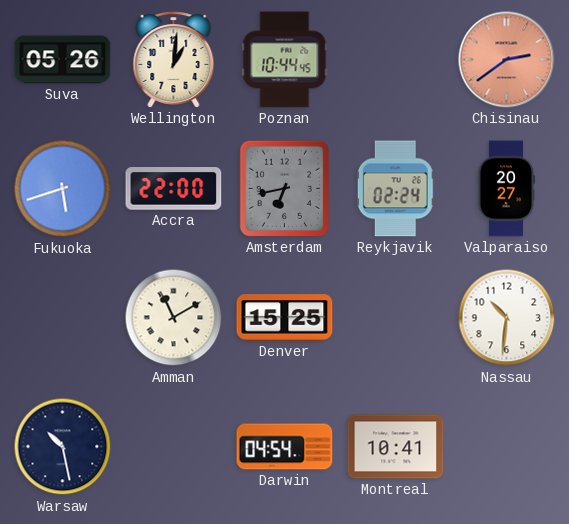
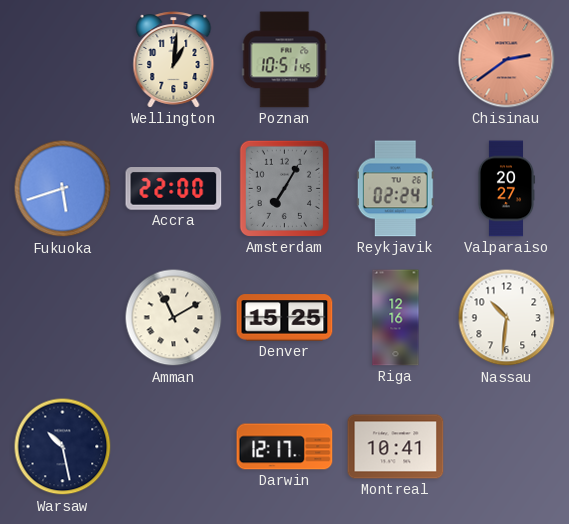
Suva: 05:26 -> none (63, 60)
Poznan: 10:44 -> 10:51 (285, 60)
Amsterdam: 6:43 -> 7:05 (284, 188)
Riga: none -> 12:16 (396, 318)
Darwin: 04:54 -> 12:17 (285, 447)
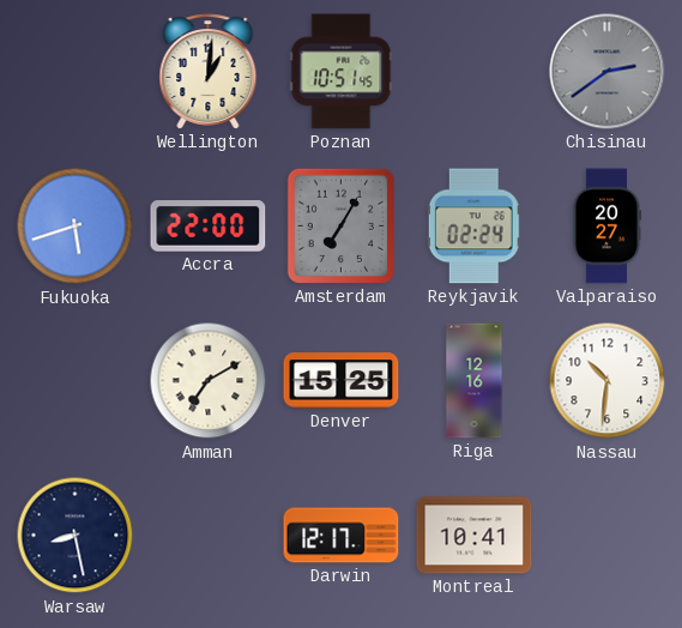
Chisinau dial: salmon -> grey (608, 72)
Amman: 11:10 -> 7:10 (209, 381)
Warsaw: 10:28 -> 8:28 (76, 536)
